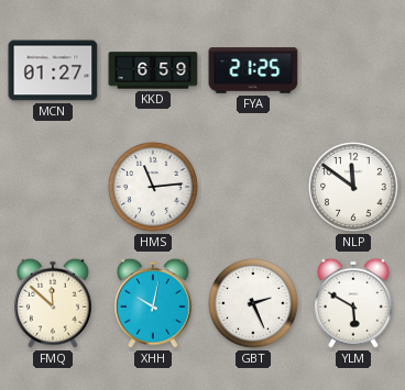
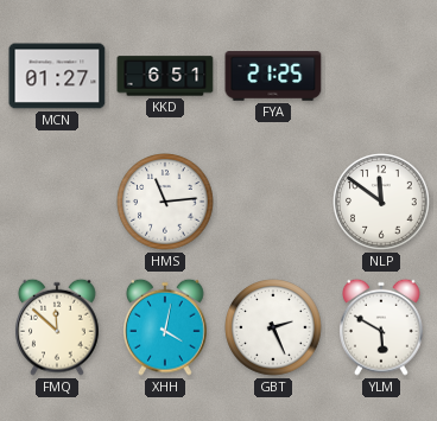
KKD: 6:59 -> 6:51 (165, 76)
XHH: 10:02 -> 4:02 (166, 327)
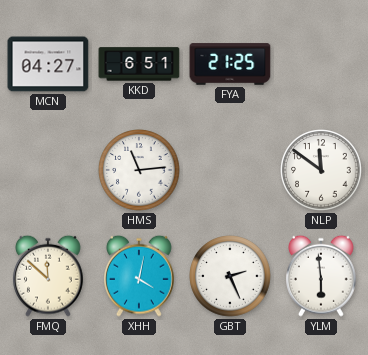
MCN: 01:27 -> 04:27 (48, 64)
YLM: 5:50 -> 5:59 (322, 276)
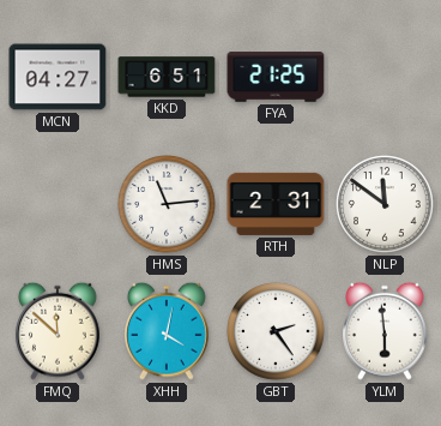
RTH: none -> 2:31 (276, 204)
GBT: 2:26 -> 2:24 (276, 331)
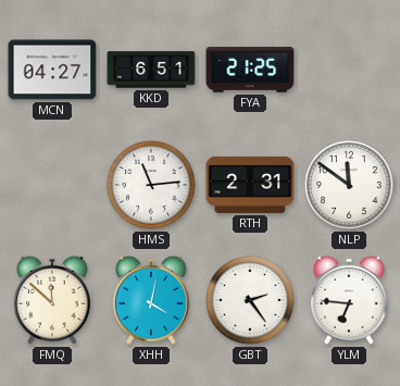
YLM: 5:59 -> 6:46 (350, 300)
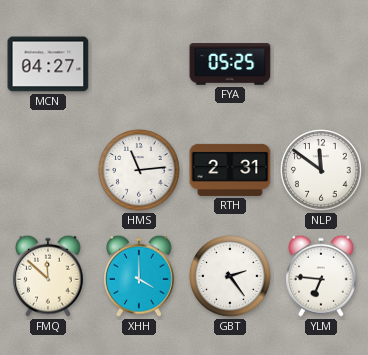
KKD: 6:51 -> none (151, 70)
FYA: 21:25 -> 05:25 (230, 64)
XHH: 4:02 -> 4:00 (140, 276)
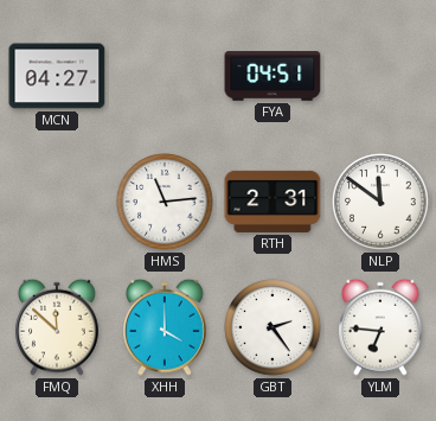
FYA: 05:25 -> 04:51 (272, 76)
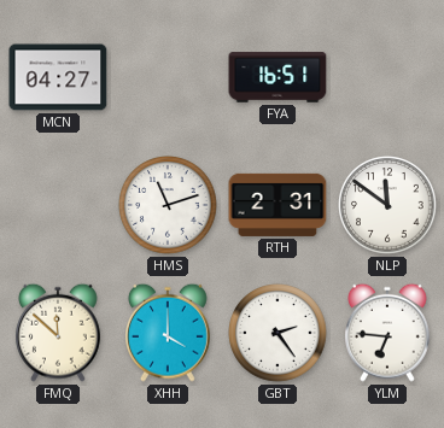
FYA: 04:51 -> 16:51 (277, 77)
HMS: 11:14 -> 11:12 (168, 205)
